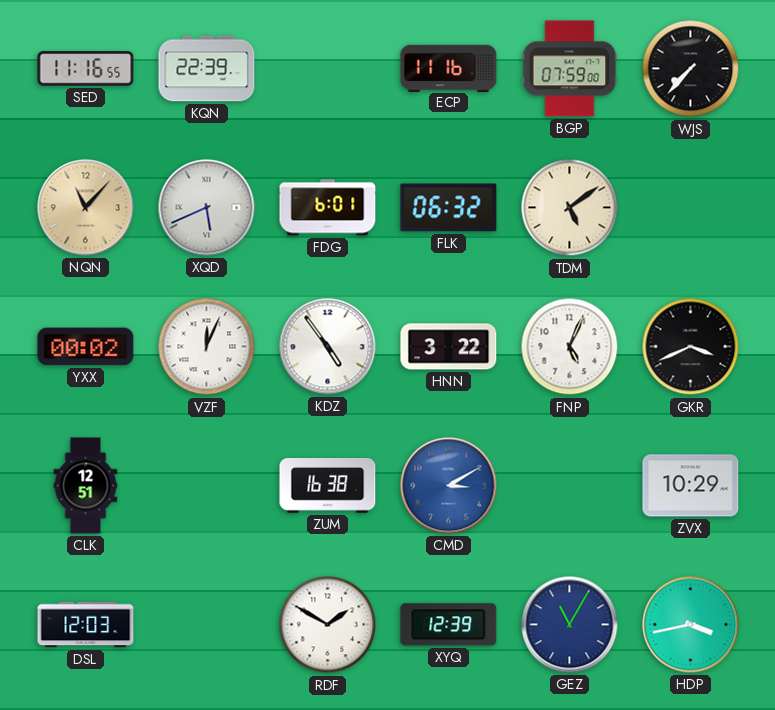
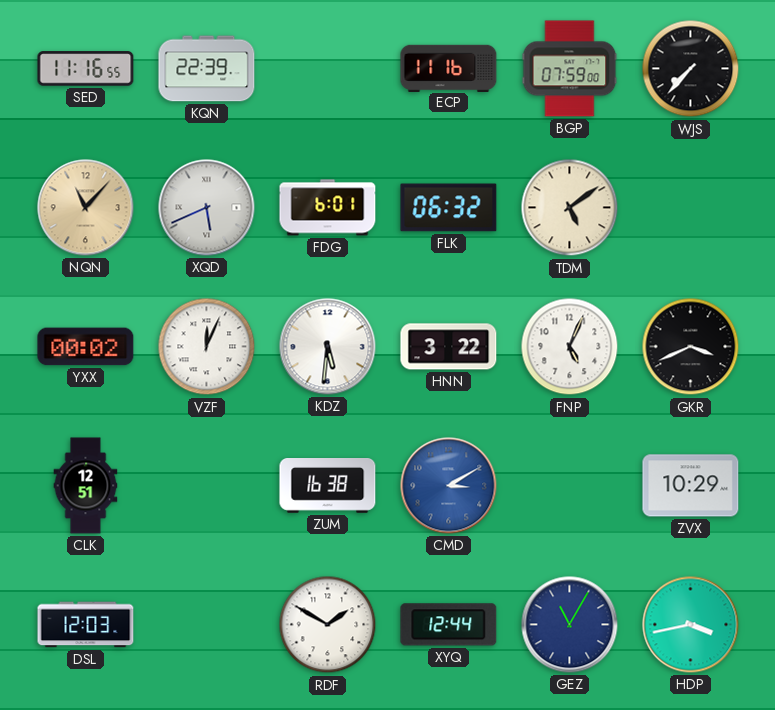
KDZ: 4:54 -> 5:31 (328, 347)
XYQ: 12:39 -> 12:44 (449, 625)
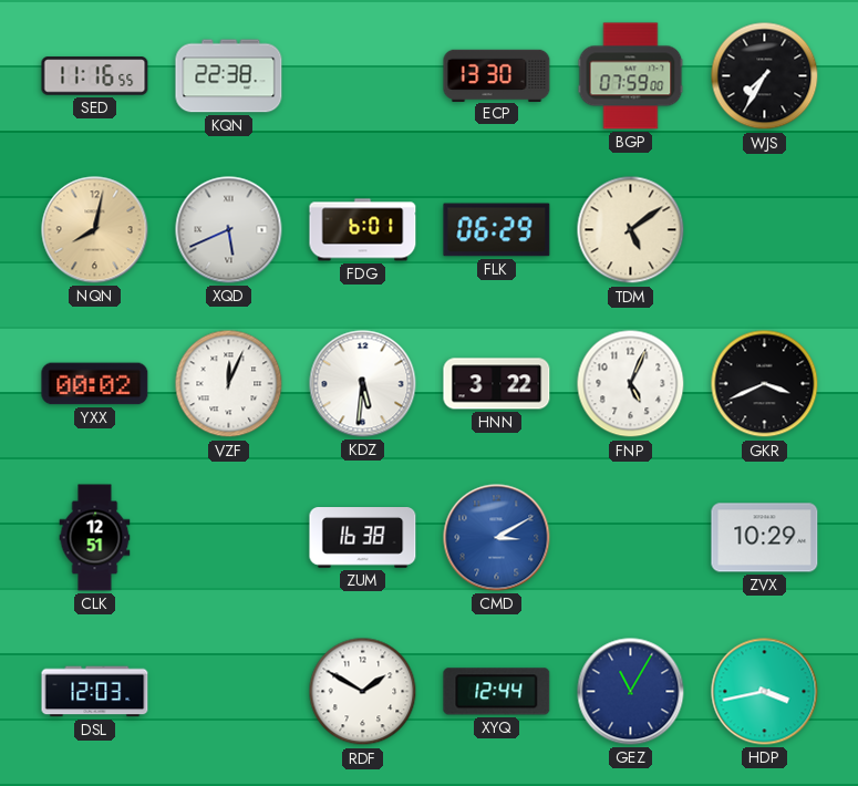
KQN: 22:39 -> 22:38 (229, 76)
ECP: 11:16 -> 13:30 (497, 75)
WJS: 7:37 -> 7:35 (765, 76)
NQN: 11:07 -> 8:02 (95, 230)
FLK: 06:32 -> 06:29 (497, 230)
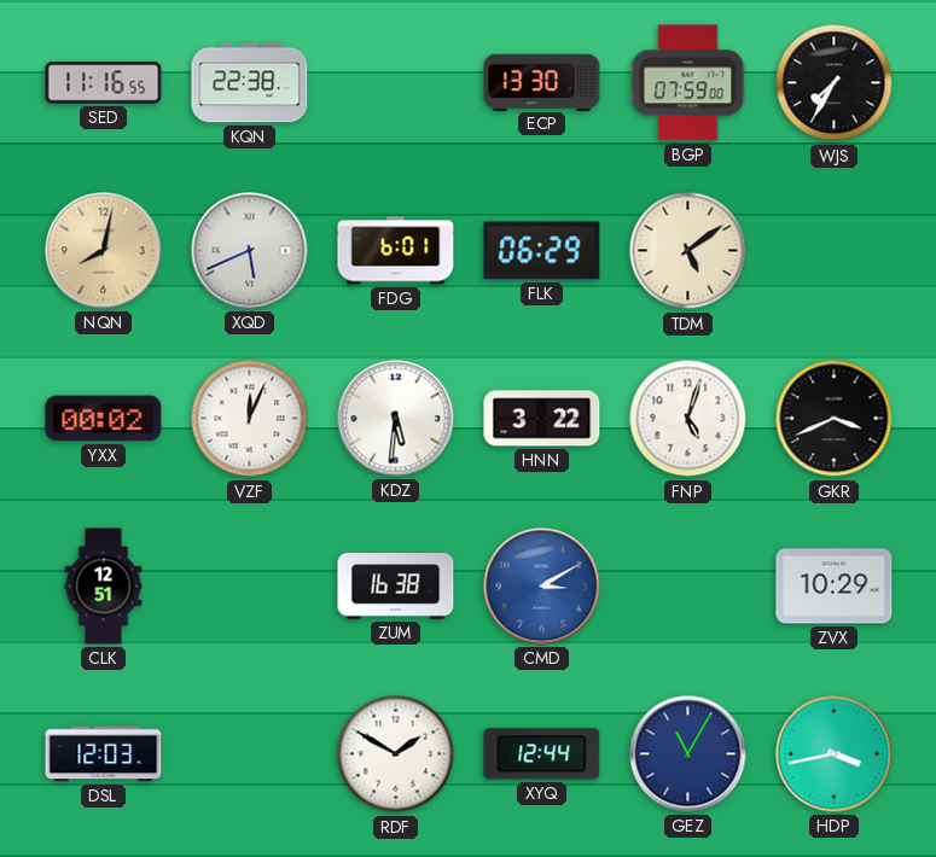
FNP: 5:04 -> 5:03 (688, 419)
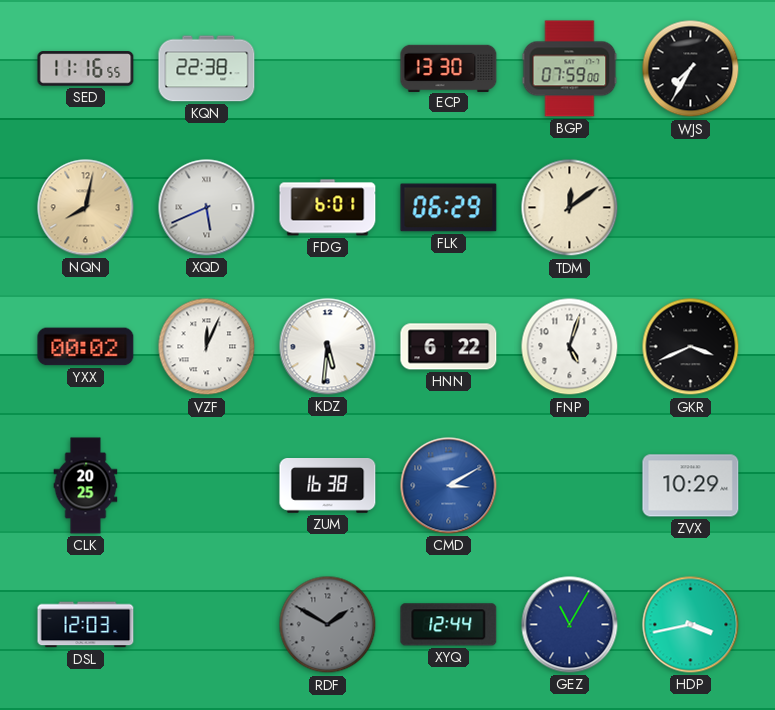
TDM: 5:09 -> 12:09 (570, 208)
HNN: 3:22 -> 6:22 (449, 347)
CLK: 12:51 -> 20:25 (86, 486)
RDF dial: white -> grey (328, 625)
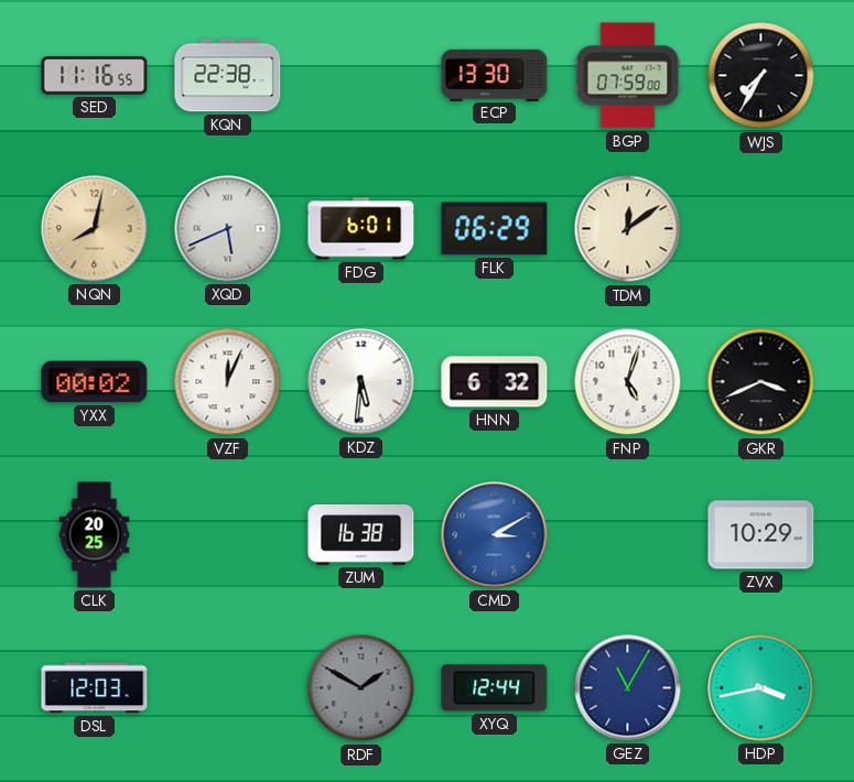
HNN: 6:22 -> 6:32 (495, 382)
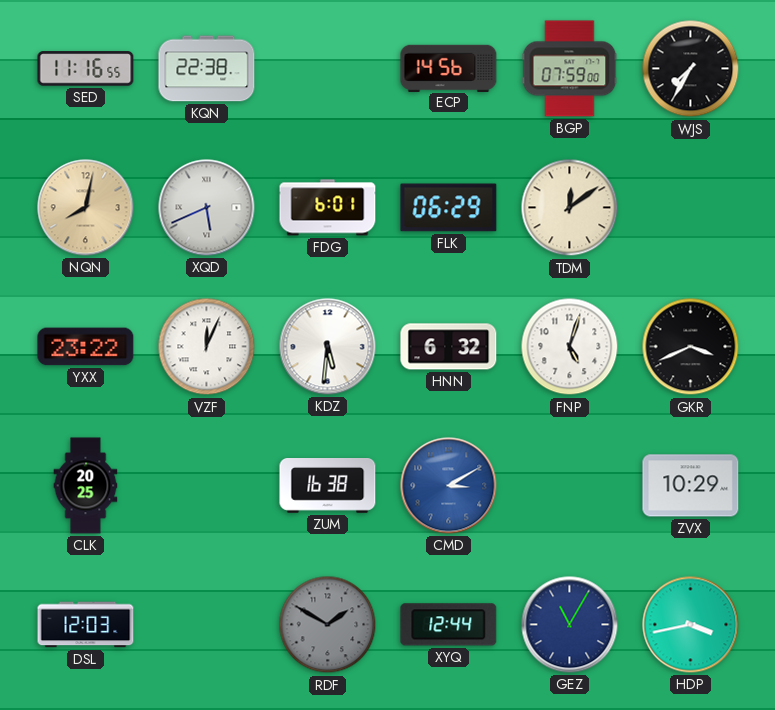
ECP: 13:30 -> 14:56 (449, 68)
YXX: 00:02 -> 23:22 (86, 347)
